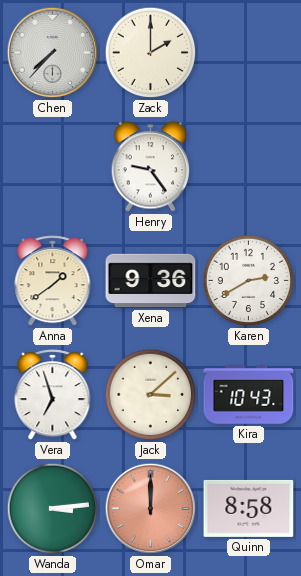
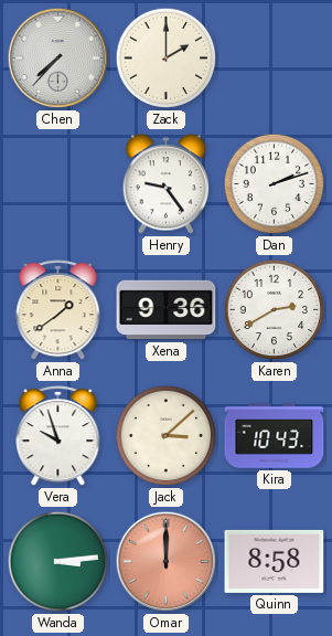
Dan: none -> 2:12 (275, 184)
Vera: 6:57 -> 9:57 (58, 436)
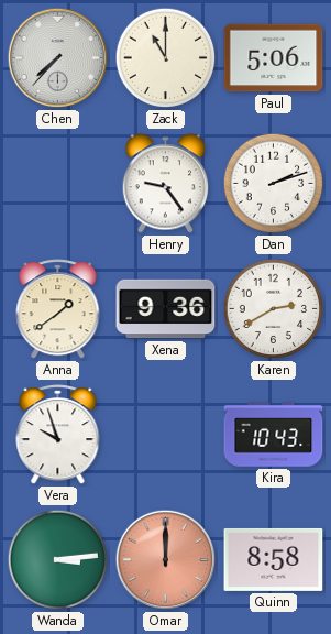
Zack: 2:00 -> 11:00 (166, 58)
Paul: none -> 5:06 (274, 58)
Jack: 3:08 -> none (167, 436)
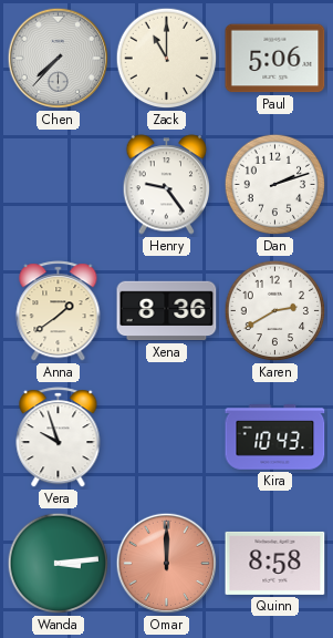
Xena: 9:36 -> 8:36 (167, 311)
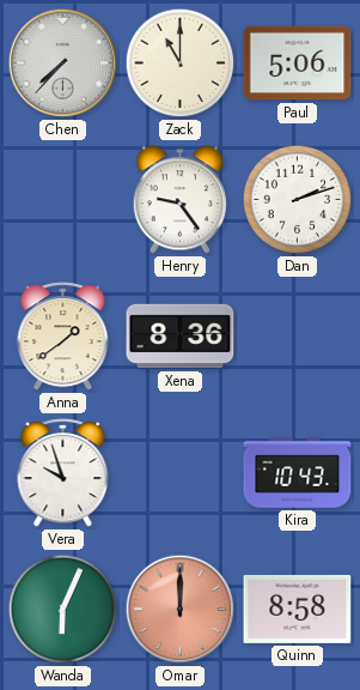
Karen: 2:40 -> none (275, 311)
Wanda: 3:14 -> 6:04 (63, 610)
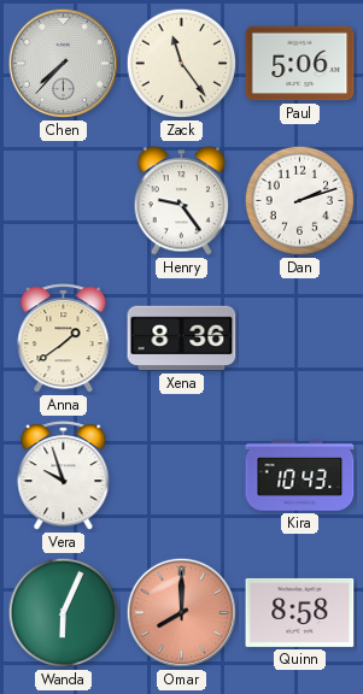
Zack: 11:00 -> 11:24 (182, 64)
Omar: 12:00 -> 8:00 (182, 613)
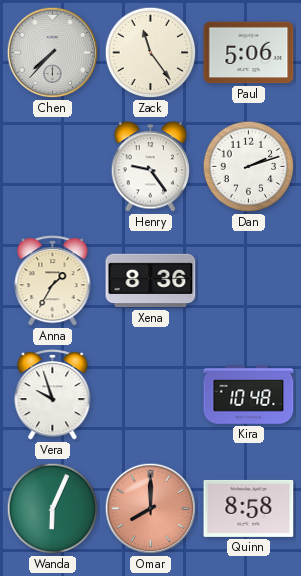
Anna: 1:39 -> 1:35 (53, 281)
Kira: 10:43 -> 10:48 (249, 395)
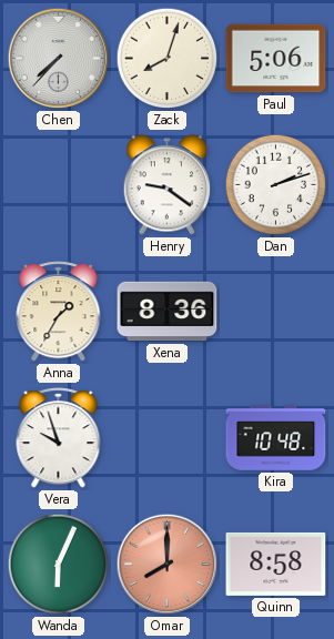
Zack: 11:24 -> 8:03 (168, 59)
Henry: 9:24 -> 9:21 (168, 185)
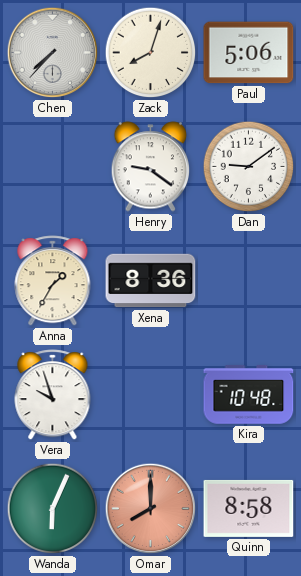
Dan: 2:12 -> 9:09 (249, 167)
